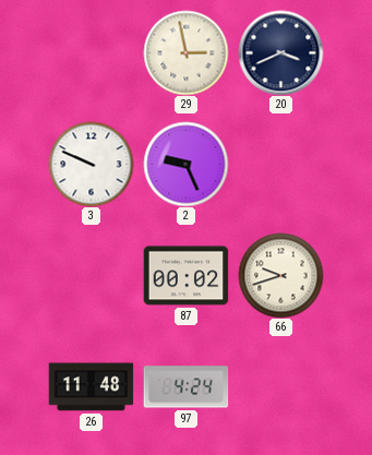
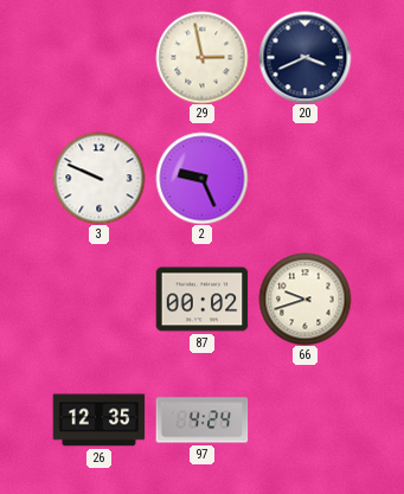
26: 11:48 -> 12:35 (98, 421)
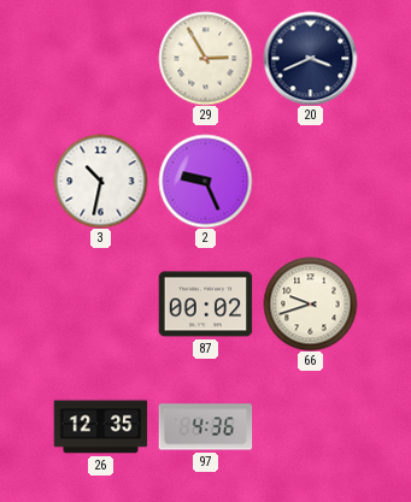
29: 2:58 -> 2:55 (205, 58)
3: 9:49 -> 10:32 (100, 181)
97: 4:24 -> 4:36 (205, 427)
